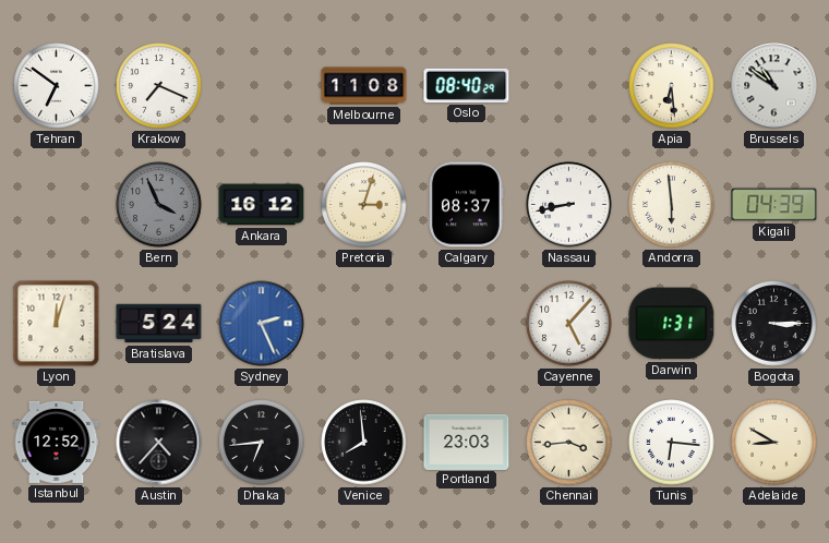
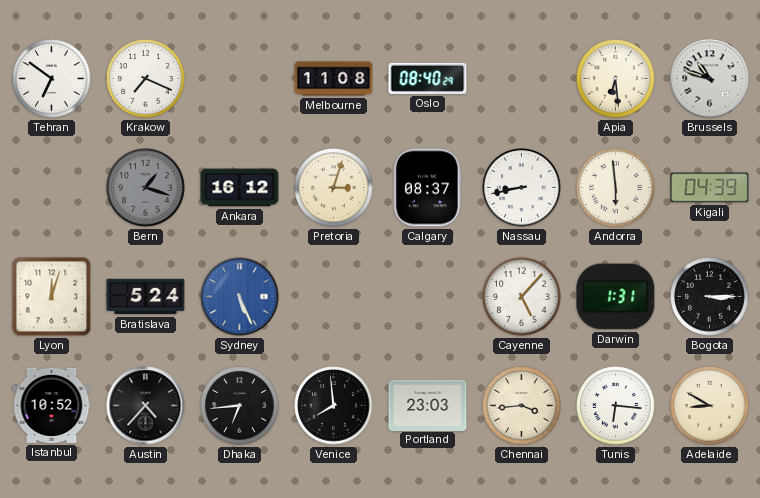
Brussels: 10:51 -> 10:48 (710, 79)
Bern: 3:56 -> 1:18 (146, 188)
Sydney: 2:26 -> 5:26 (240, 297)
Istanbul: 12:52 -> 10:52 (52, 405)
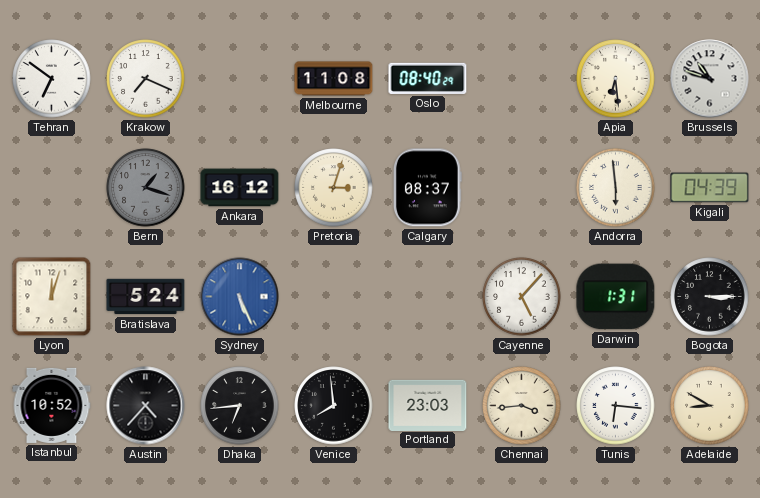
Nassau: 8:43 -> none (522, 188)
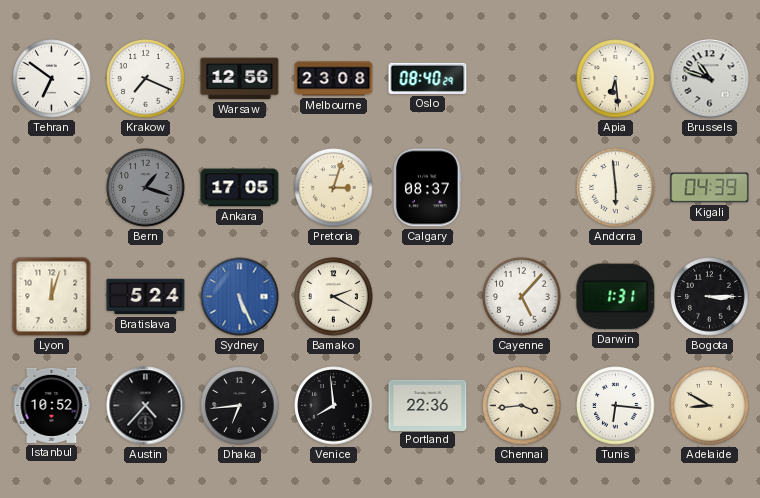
Warsaw: none -> 12:56 (240, 79)
Melbourne: 11:08 -> 23:08 (334, 79)
Ankara: 16:12 -> 17:05 (240, 188)
Bamako: none -> 2:20 (334, 297)
Portland: 23:03 -> 22:36 (428, 405)
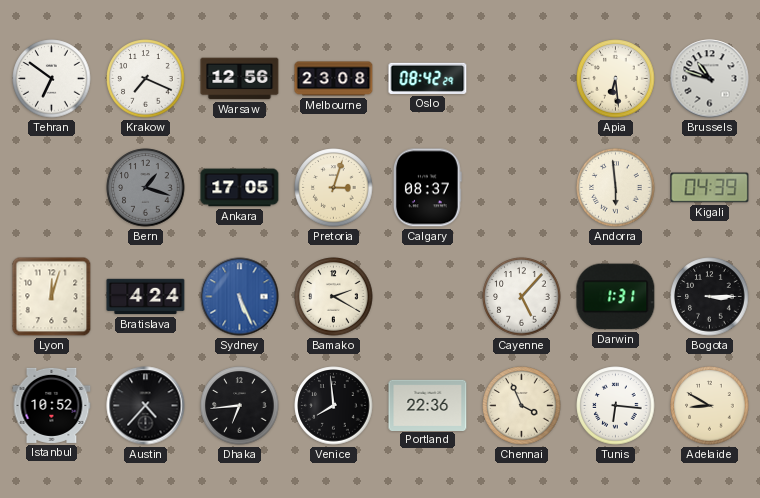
Oslo: 08:40 -> 08:42 (428, 78)
Bratislava: 5:24 -> 4:24 (146, 297)
Chennai: 3:44 -> 3:56 (522, 406)
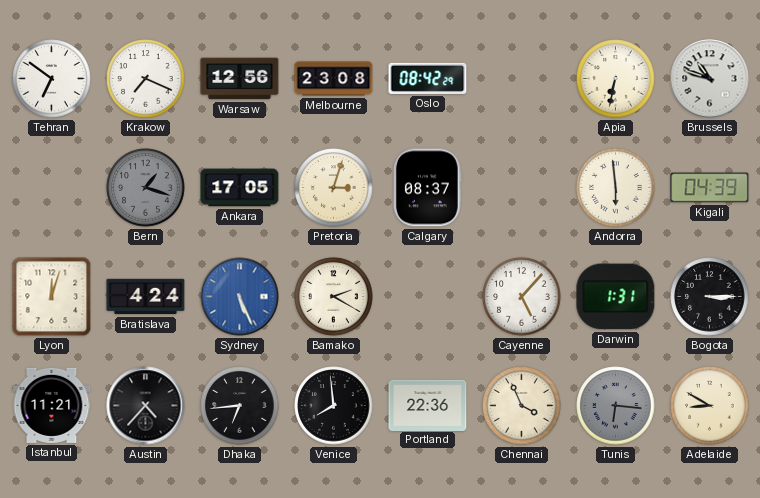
Apia: 6:29 -> 6:32 (616, 79)
Istanbul: 10:52 -> 11:21 (52, 405)
Tunis dial: white -> grey (616, 406)
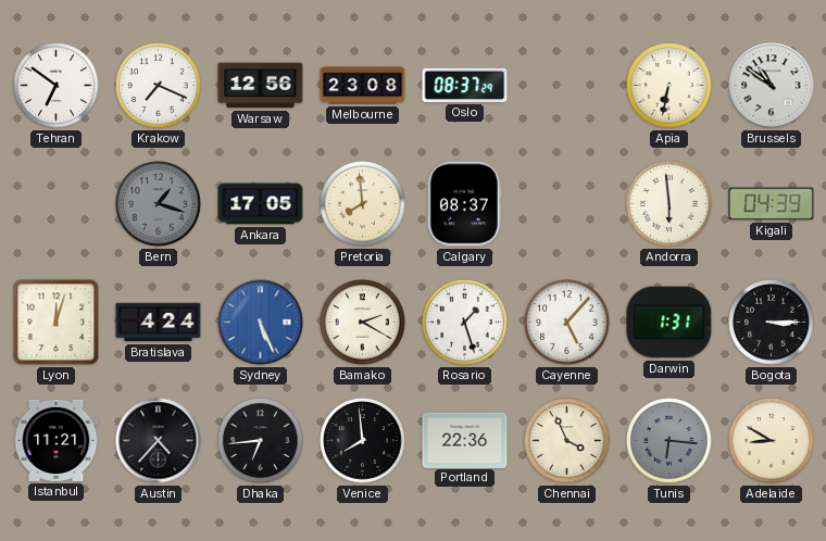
Oslo: 08:42 -> 08:37 (465, 85)
Brussels: 10:48 -> 10:51 (772, 86)
Pretoria: 3:03 -> 7:59 (363, 204)
Rosario: none -> 1:27 (465, 323)
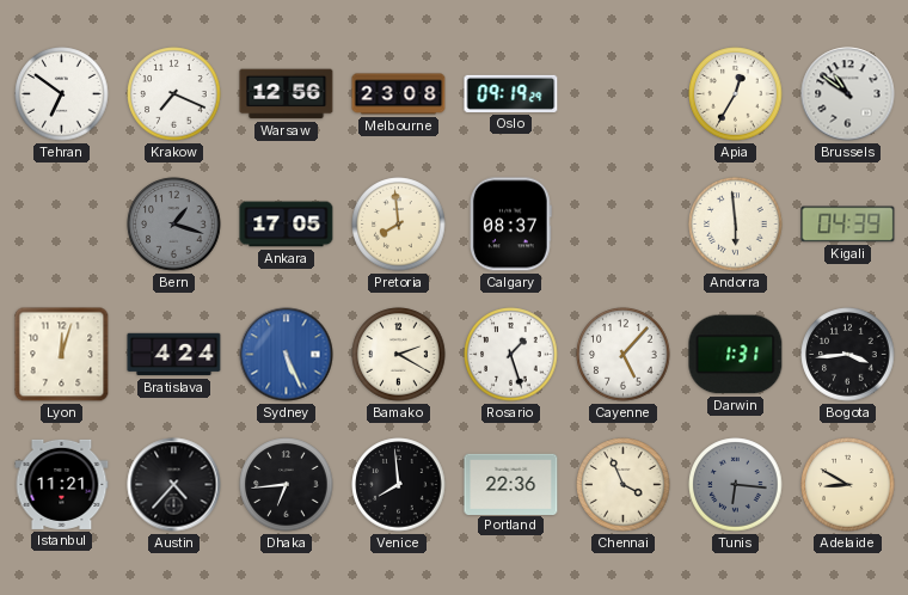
Oslo: 08:37 -> 09:19 (511, 93)
Apia: 6:32 -> 12:35 (736, 94)
Bogota: 3:15 -> 3:44 (848, 355)
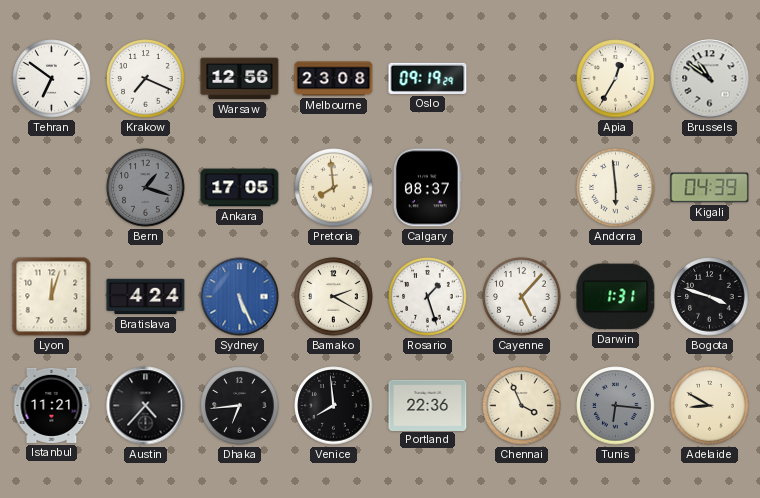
Bogota: 3:44 -> 3:48 (710, 297)
